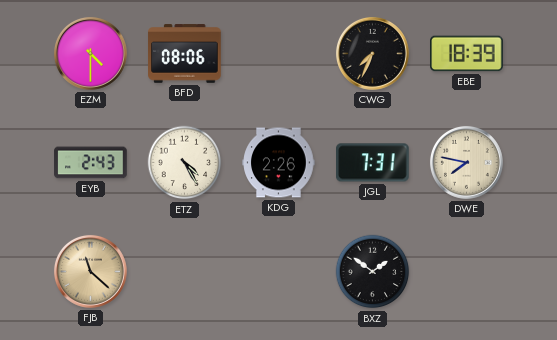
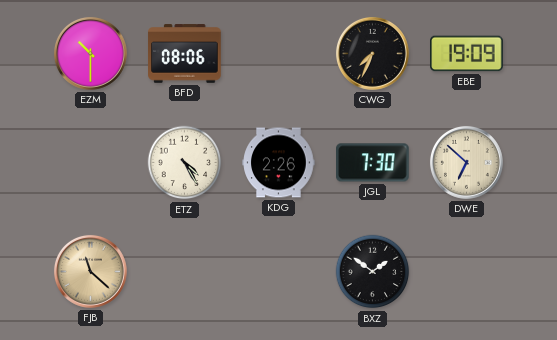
EZM: 4:30 -> 10:30 (90, 53)
EBE: 18:39 -> 19:09 (467, 54)
EYB: 2:43 -> none (91, 163)
JGL: 7:31 -> 7:30 (373, 163)
DWE: 7:47 -> 6:52 (466, 162)
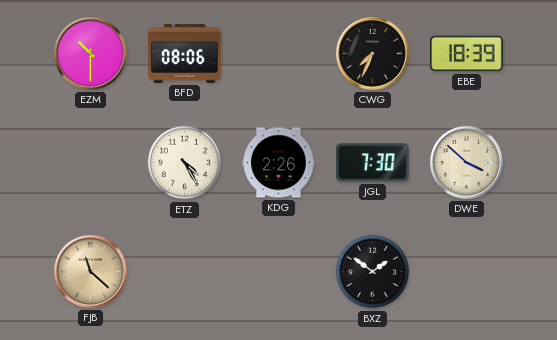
EBE: 19:09 -> 18:39 (467, 54)
DWE: 6:52 -> 3:52 (466, 162)
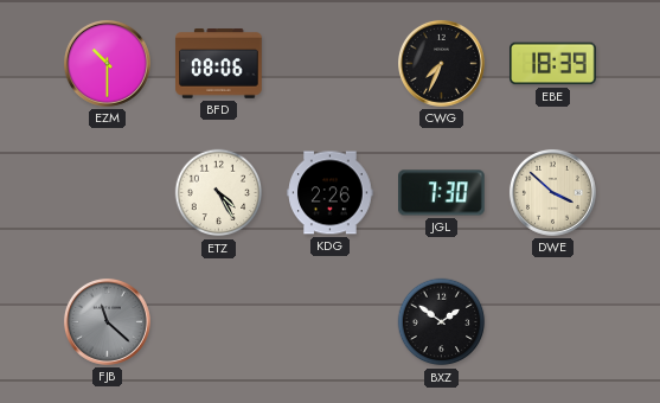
FJB dial: champagne -> grey (107, 321)
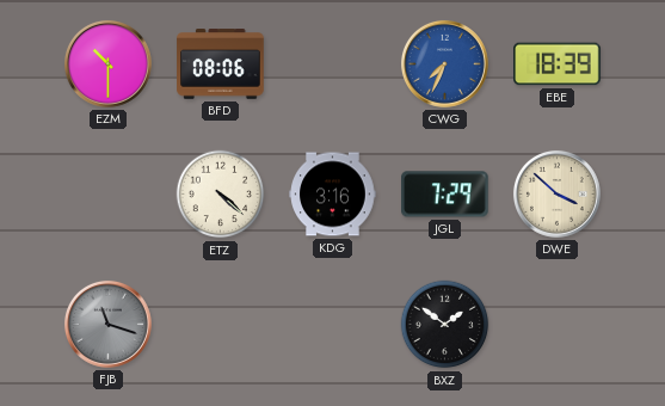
CWG dial: black -> blue (444, 63)
ETZ: 4:25 -> 4:22 (221, 195)
KDG: 2:26 -> 3:16 (333, 195)
JGL: 7:30 -> 7:29 (445, 195)
FJB: 11:22 -> 11:18 (107, 324)
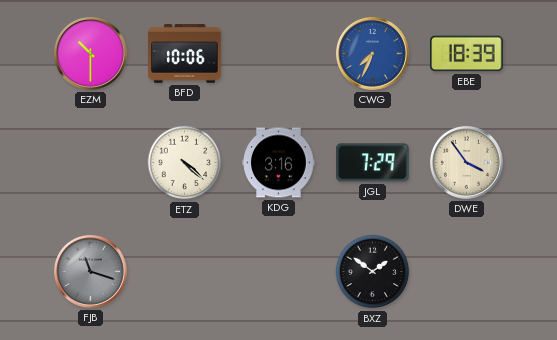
BFD: 08:06 -> 10:06 (185, 54)
DWE: 3:52 -> 3:54 (466, 162)
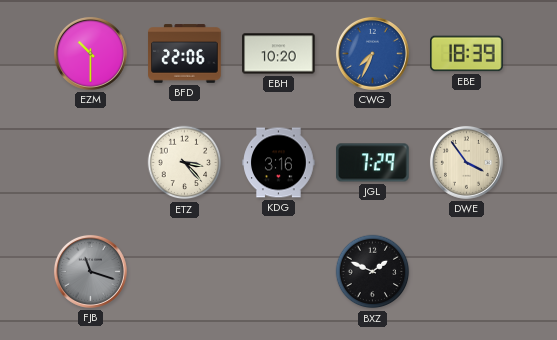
BFD: 10:06 -> 22:06 (185, 54)
EBH: none -> 10:20 (279, 54)
ETZ: 4:22 -> 3:23 (185, 163)
BXZ: 1:51 -> 1:49 (373, 272)
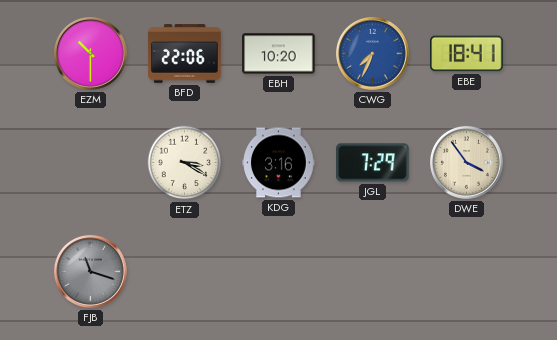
EBE: 18:39 -> 18:41 (467, 54)
ETZ: 3:23 -> 3:20 (185, 163)
BXZ: 1:49 -> none (373, 272)
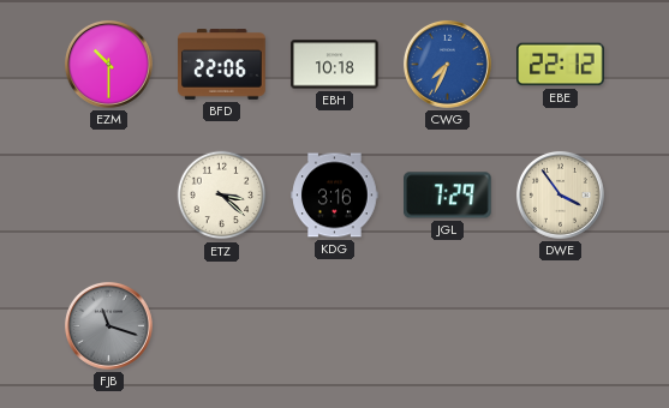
EBH: 10:20 -> 10:18 (335, 65)
EBE: 18:41 -> 22:12 (561, 65)
ETZ: 3:20 -> 3:22 (222, 196)
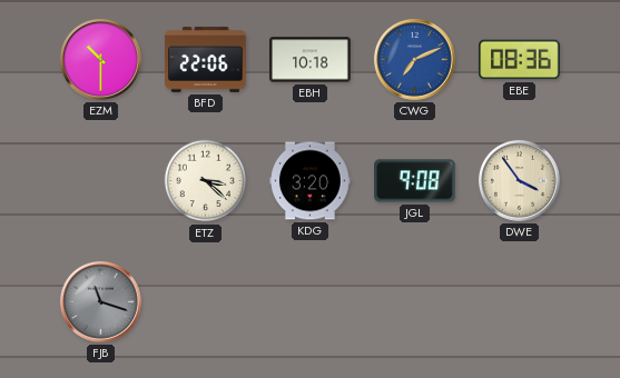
CWG: 7:34 -> 7:11 (414, 59)
EBE: 22:12 -> 08:36 (520, 60)
KDG: 3:16 -> 3:20 (311, 181)
JGL: 7:29 -> 9:08 (415, 181)
